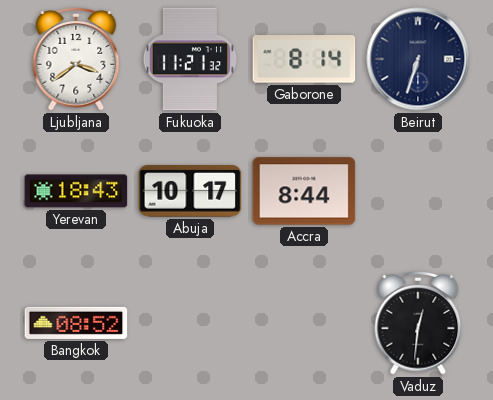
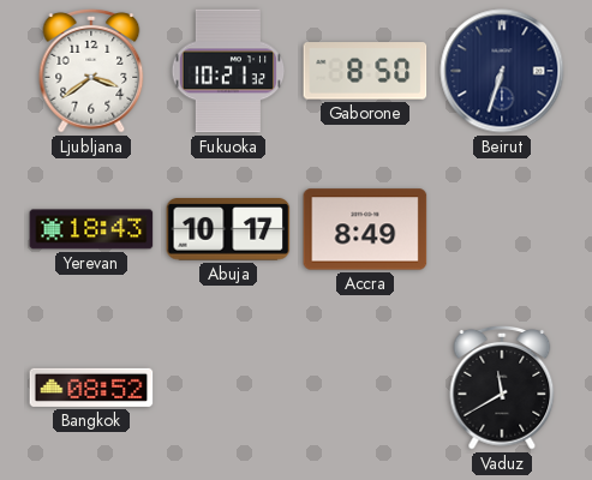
Fukuoka: 11:21 -> 10:21 (228, 71)
Gaborone: 8:14 -> 8:50 (365, 71)
Accra: 8:44 -> 8:49 (365, 229)
Vaduz: 12:31 -> 11:40 (502, 389)
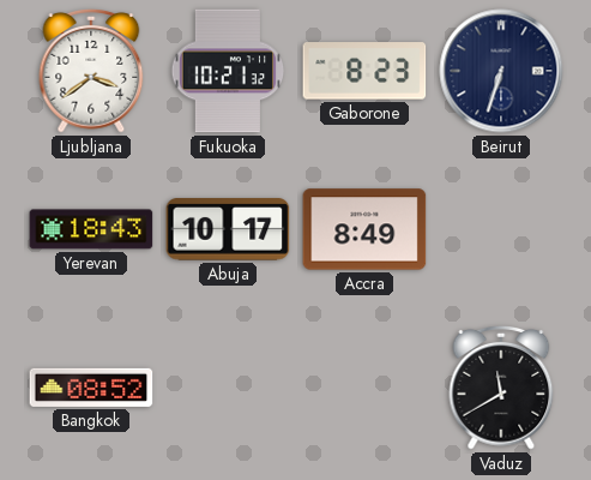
Gaborone: 8:50 -> 8:23 (364, 71)
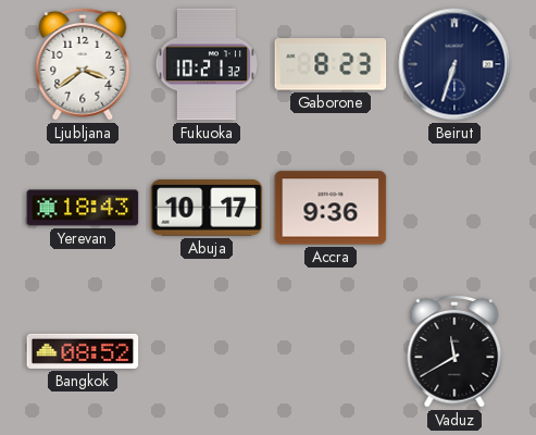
Accra: 8:49 -> 9:36 (331, 208)
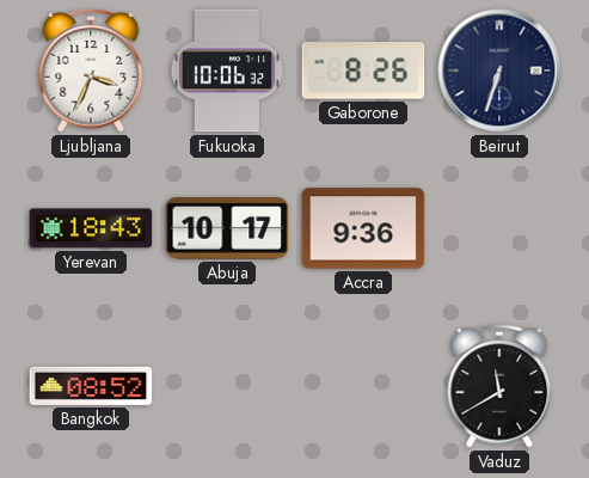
Ljubljana: 3:39 -> 3:34 (91, 72)
Fukuoka: 10:21 -> 10:06 (227, 71)
Gaborone: 8:23 -> 8:26 (363, 71)
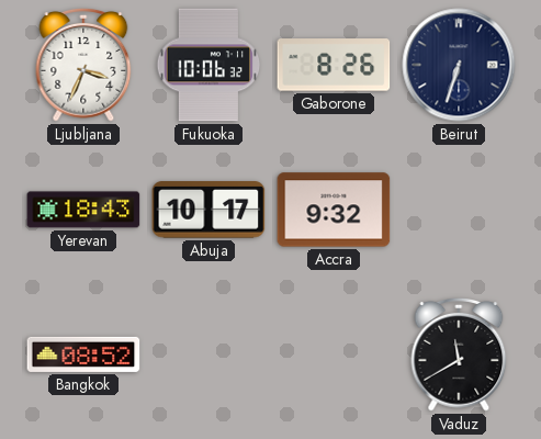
Accra: 9:36 -> 9:32 (334, 210)
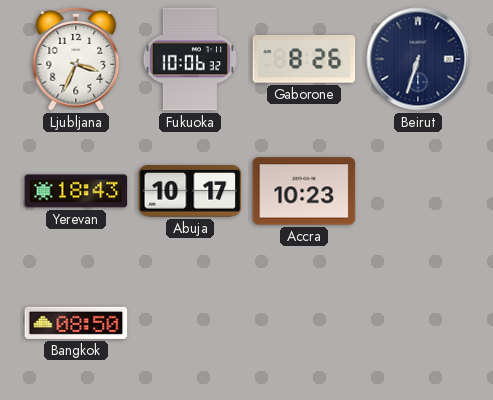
Accra: 9:32 -> 10:23 (304, 191)
Bangkok: 08:52 -> 08:50 (76, 323)
Vaduz: 11:40 -> none (459, 356)
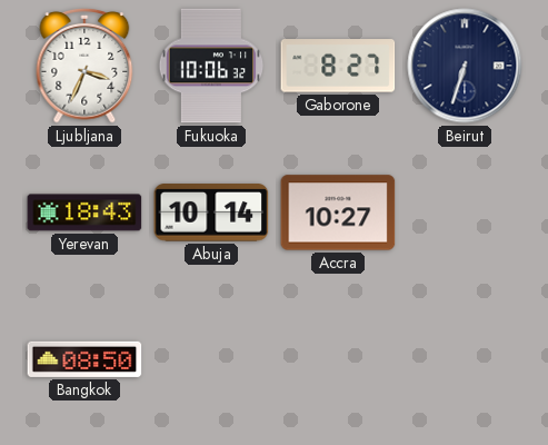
Gaborone: 8:26 -> 8:27 (338, 66)
Abuja: 10:17 -> 10:14 (211, 212)
Accra: 10:23 -> 10:27 (338, 212)
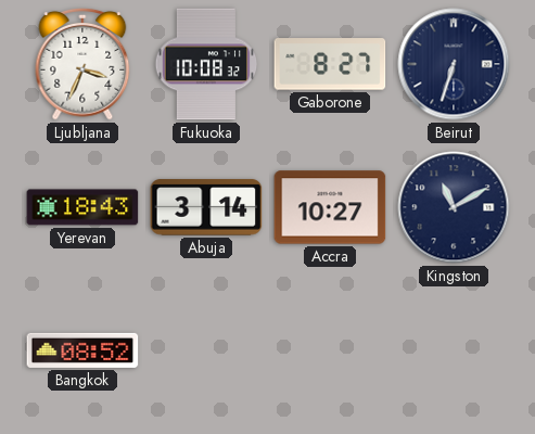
Fukuoka: 10:06 -> 10:08 (206, 64)
Abuja: 10:14 -> 3:14 (206, 207)
Kingston: none -> 11:10 (454, 207)
Bangkok: 08:50 -> 08:52 (82, 350)
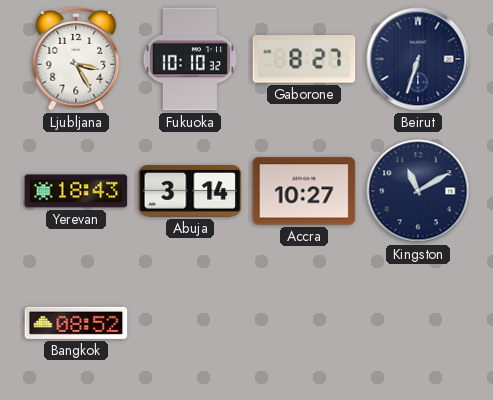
Ljubljana: 3:34 -> 3:25 (76, 60)
Fukuoka: 10:08 -> 10:10 (190, 59)
